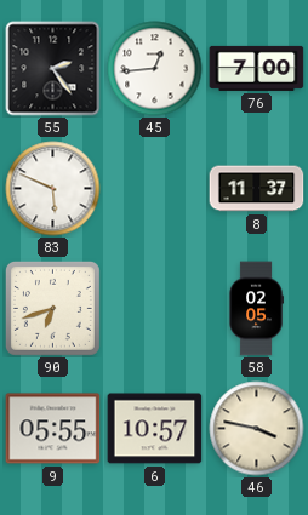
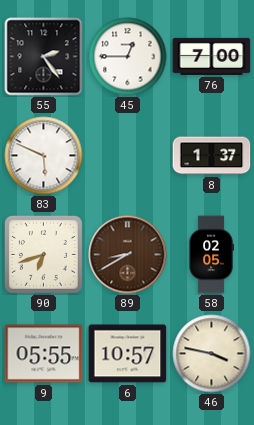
45: 12:44 -> 12:45 (128, 57)
8: 11:37 -> 1:37 (212, 156)
89: none -> 8:40 (128, 255)
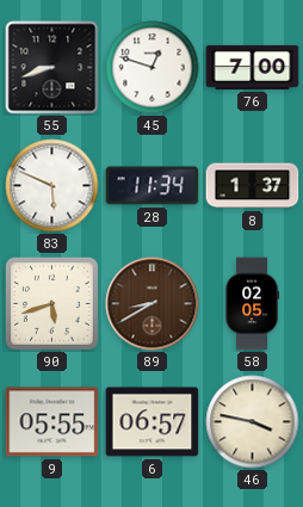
55: 2:24 -> 8:42 (52, 68)
45: 12:45 -> 12:48 (153, 68)
28: none -> 11:34 (153, 186)
90: 6:42 -> 5:42 (51, 303)
6: 10:57 -> 06:57 (153, 422)
